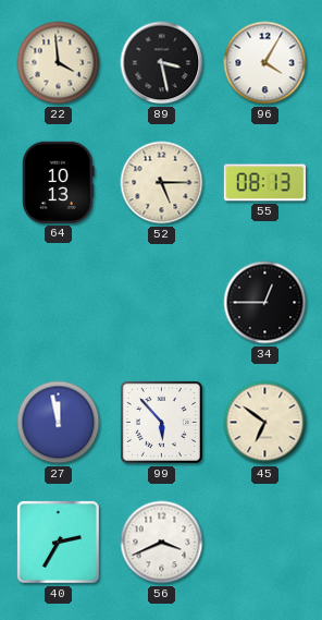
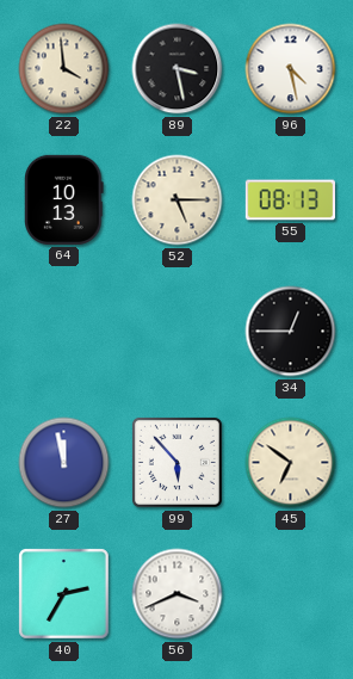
96: 4:05 -> 4:28 (291, 69)
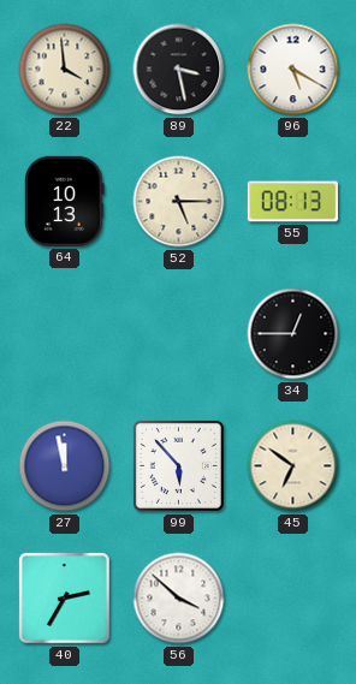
96: 4:28 -> 5:20 (293, 70)
56: 3:41 -> 3:52 (179, 599)
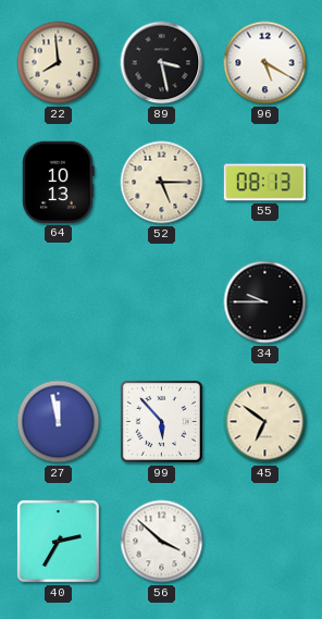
22: 3:59 -> 7:59 (59, 63)
34: 12:45 -> 9:45 (265, 302)
